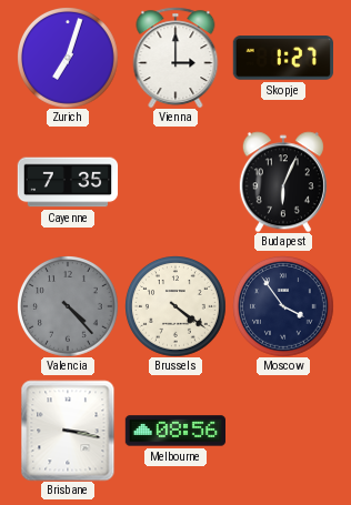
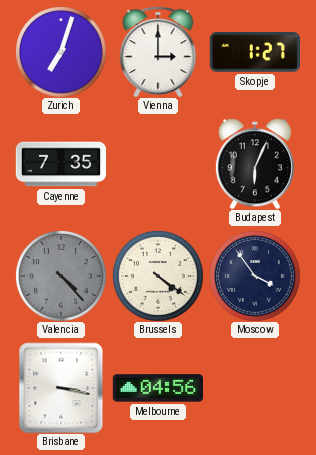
Melbourne: 08:56 -> 04:56 (157, 388)
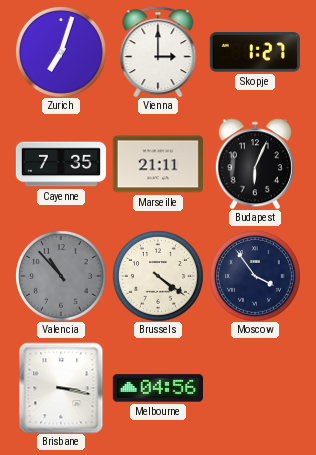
Marseille: none -> 21:11 (157, 164)
Valencia: 4:23 -> 10:53 (61, 276)
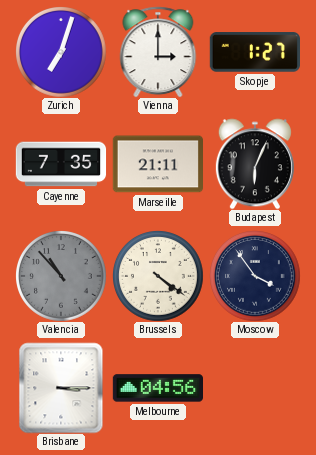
Brisbane: 3:17 -> 3:15 (61, 388)
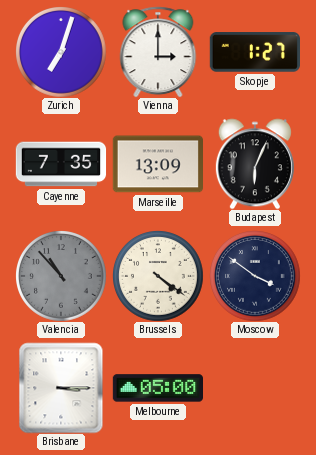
Marseille: 21:11 -> 13:09 (157, 164)
Moscow: 3:54 -> 3:51 (255, 276)
Melbourne: 04:56 -> 05:00 (157, 388)
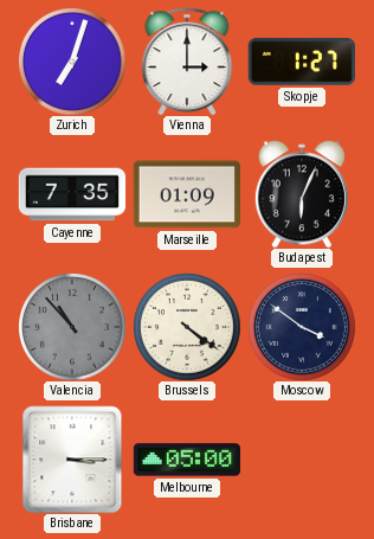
Marseille: 13:09 -> 01:09 (186, 194)
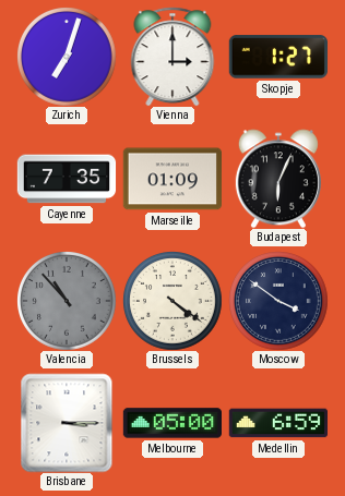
Medellin: none -> 6:59 (277, 423)
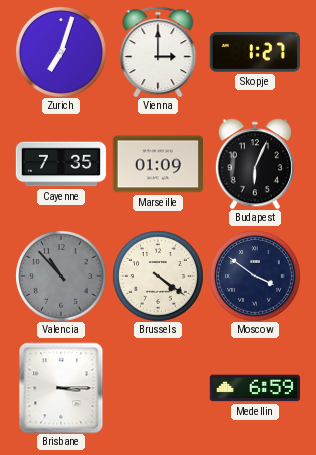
Melbourne: 05:00 -> none (171, 423)
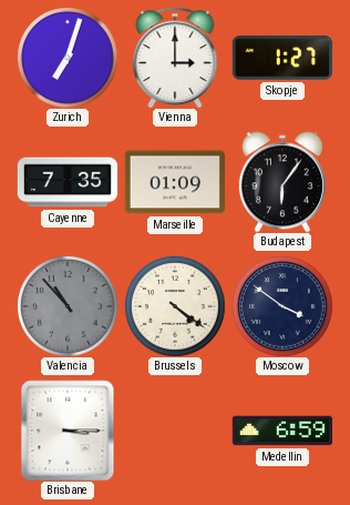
Budapest: 6:04 -> 6:06 (282, 182)
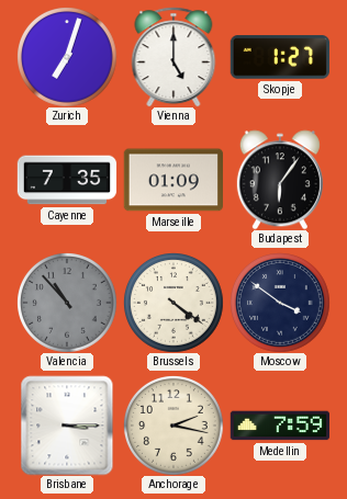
Vienna: 3:00 -> 5:00 (173, 57)
Anchorage: none -> 2:17 (173, 426)
Medellin: 6:59 -> 7:59 (279, 426)
